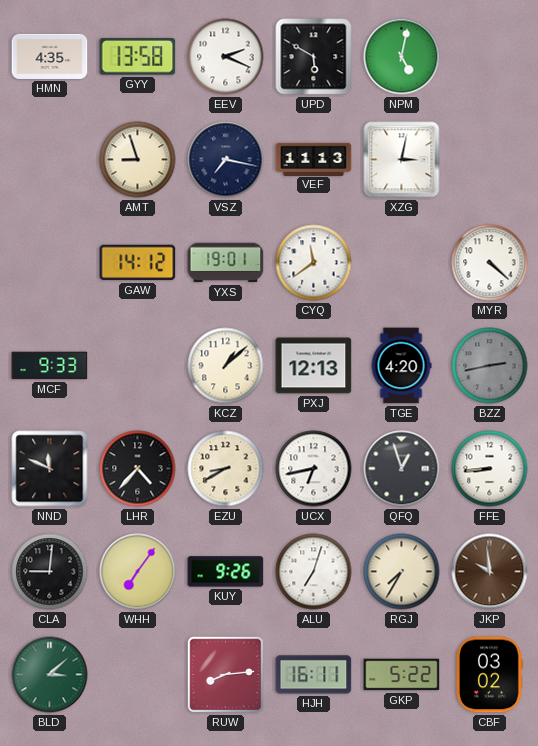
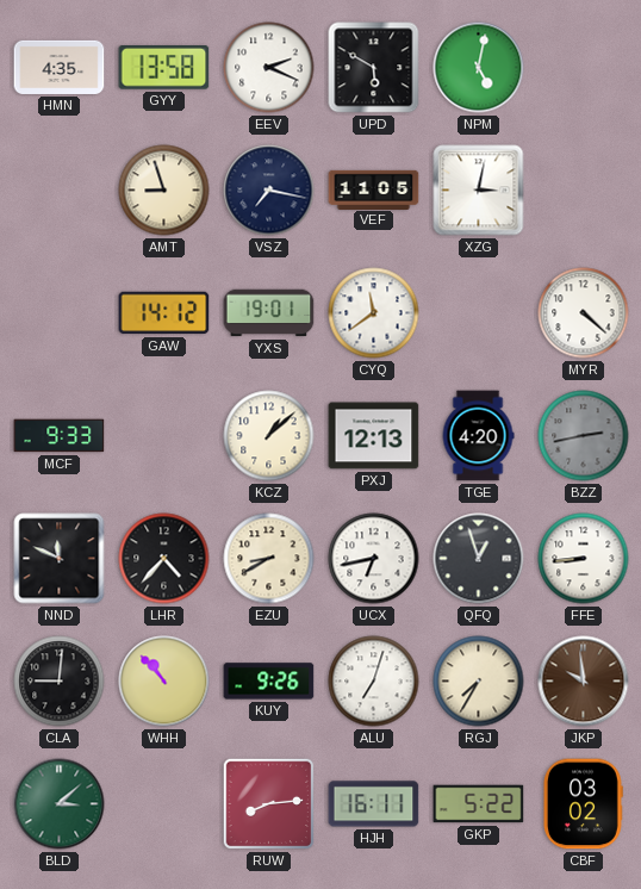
VEF: 11:13 -> 11:05 (374, 189)
WHH: 7:06 -> 10:53 (164, 682)
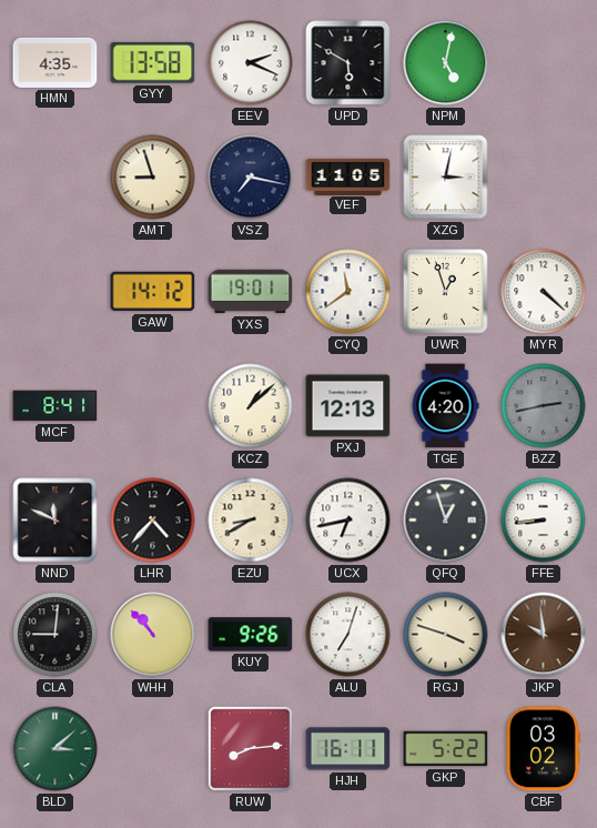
UWR: none -> 12:57 (446, 292)
MCF: 9:33 -> 8:41 (55, 406)
RGJ: 7:35 -> 3:48 (446, 635)
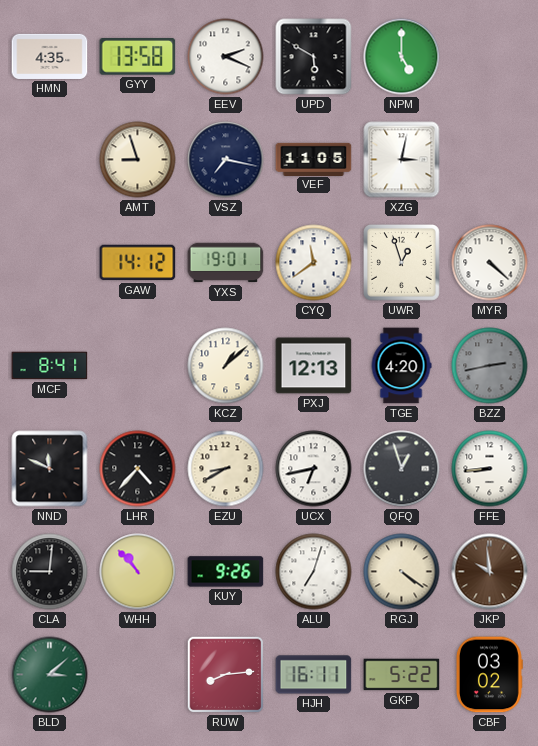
NPM: 5:02 -> 5:00 (402, 57)
RGJ: 3:48 -> 4:21 (402, 572)
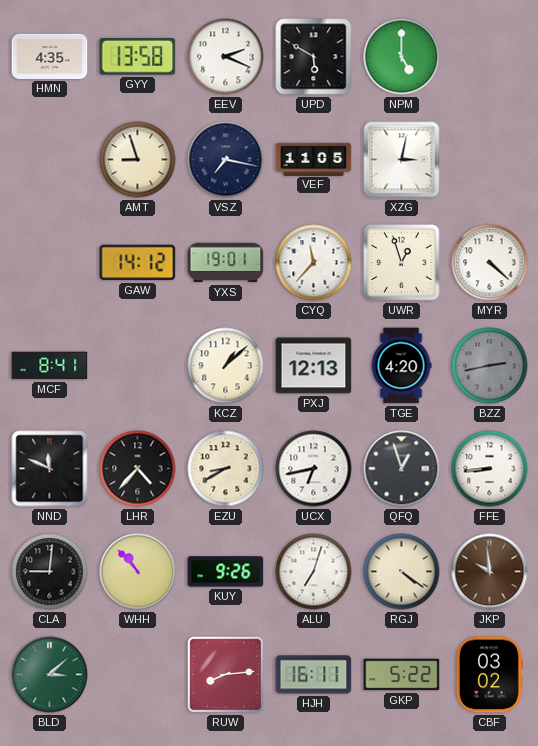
CYQ: 11:39 -> 11:37 (314, 263)
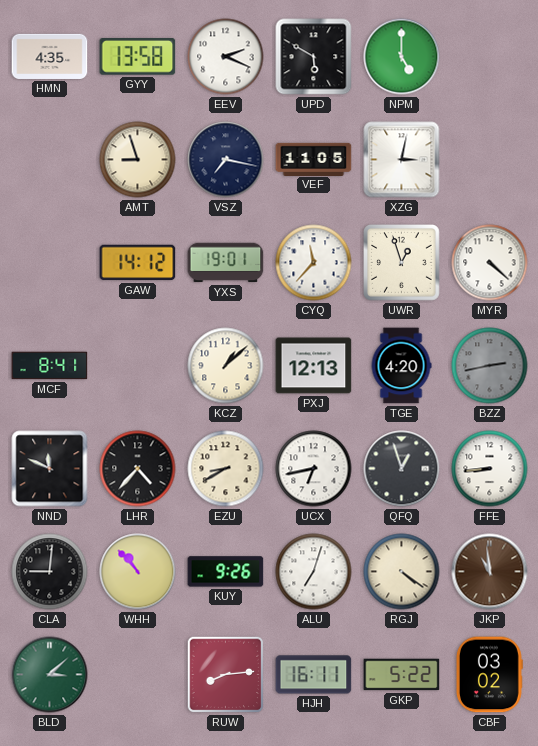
JKP: 9:59 -> 10:59 (490, 572)
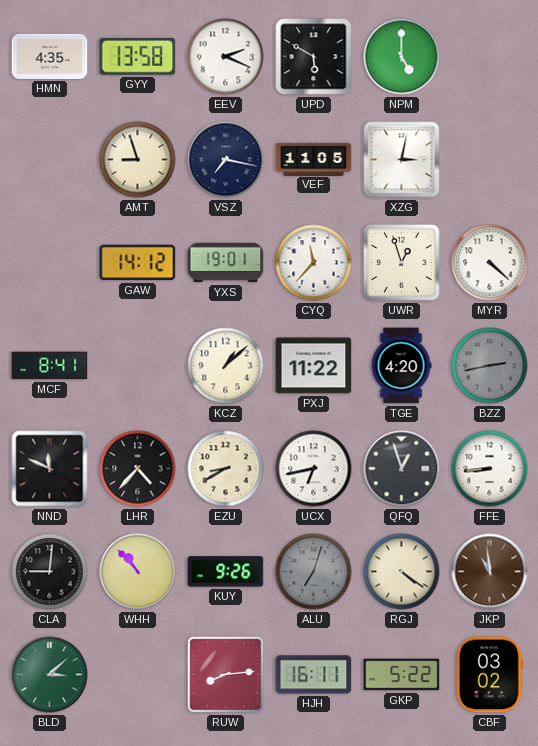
PXJ: 12:13 -> 11:22 (314, 366)
ALU dial: white -> grey (314, 572)
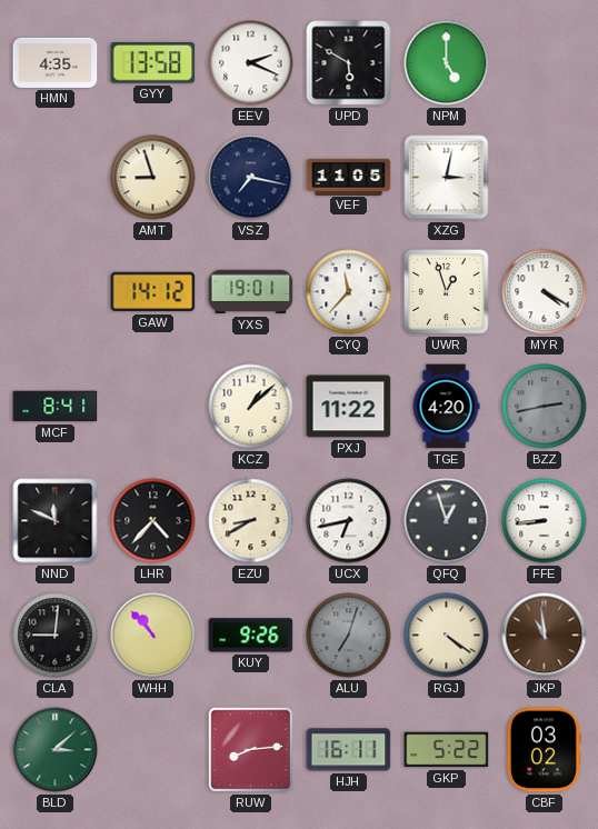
MYR: 4:22 -> 4:20 (545, 292)
